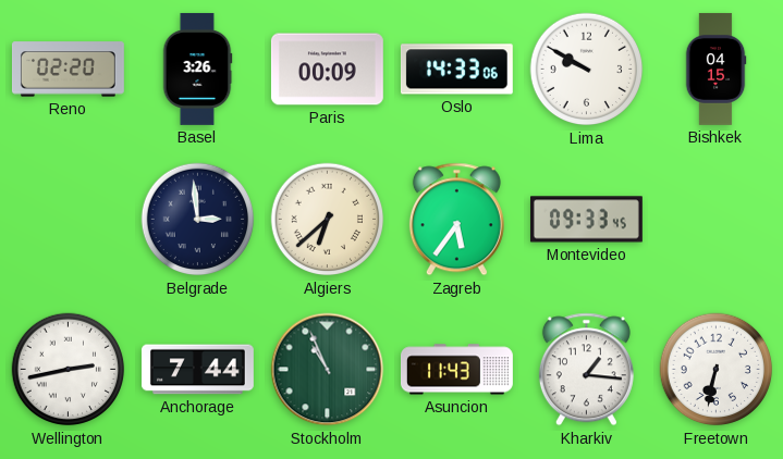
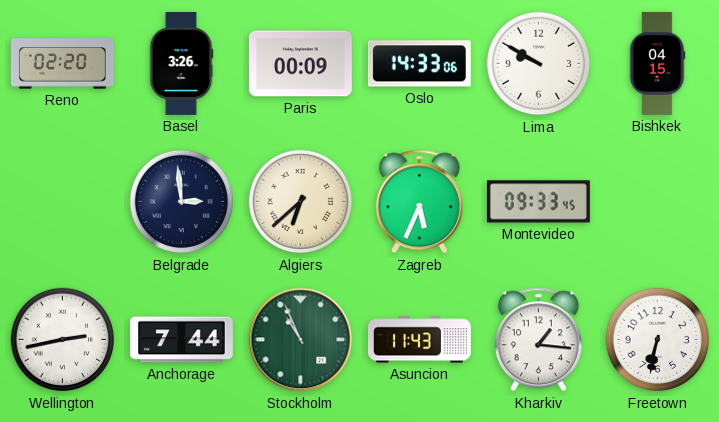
Zagreb: 5:36 -> 5:34 (419, 202)
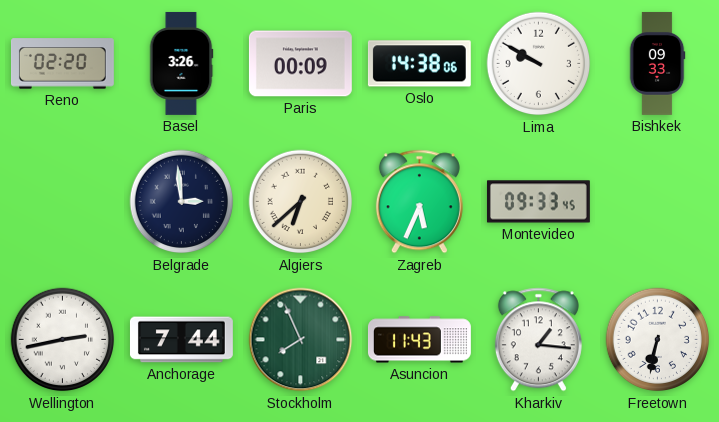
Oslo: 14:33 -> 14:38 (419, 64)
Bishkek: 04:15 -> 09:33 (657, 63)
Stockholm: 10:56 -> 7:56 (301, 340)
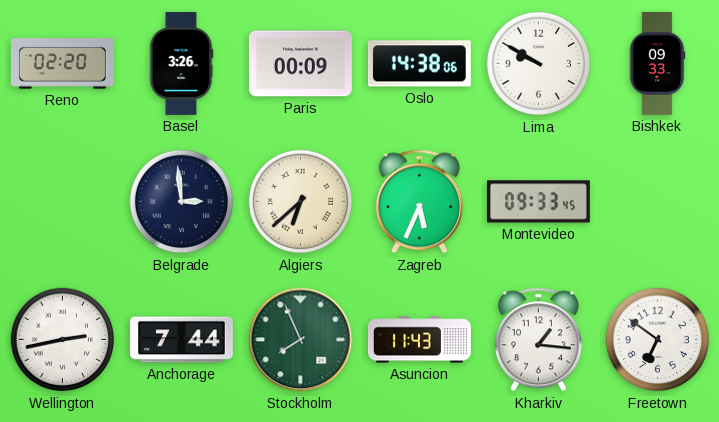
Freetown: 6:32 -> 6:51 (658, 340)
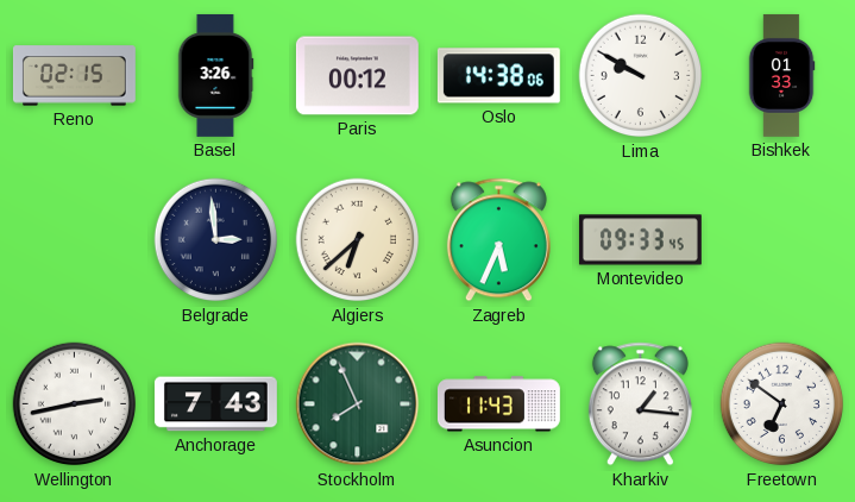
Reno: 02:20 -> 02:15 (74, 76)
Paris: 00:09 -> 00:12 (357, 76)
Bishkek: 09:33 -> 01:33 (781, 75)
Anchorage: 7:44 -> 7:43 (215, 404)
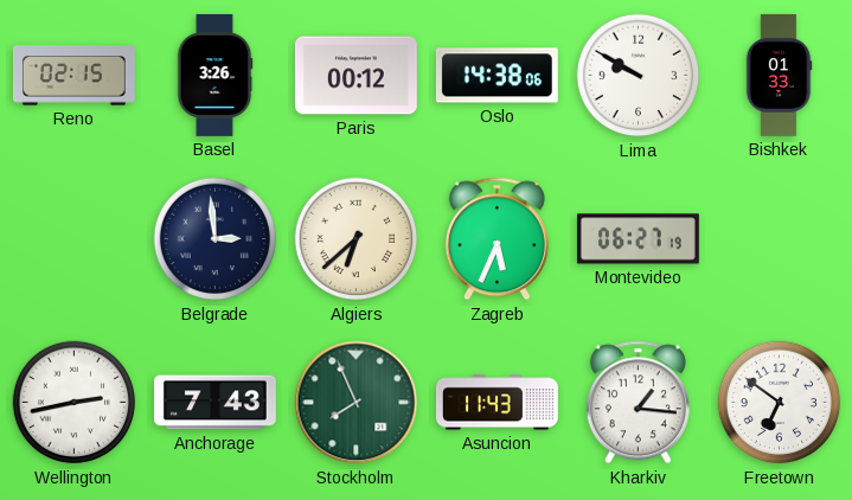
Montevideo: 09:33 -> 06:27 (638, 239)
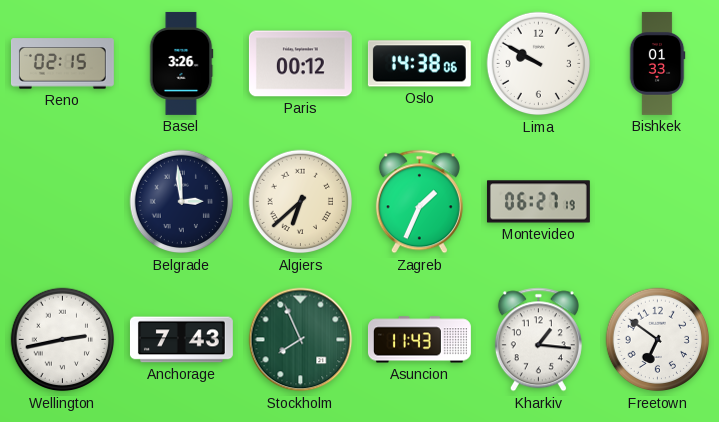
Zagreb: 5:34 -> 1:34 (419, 202)
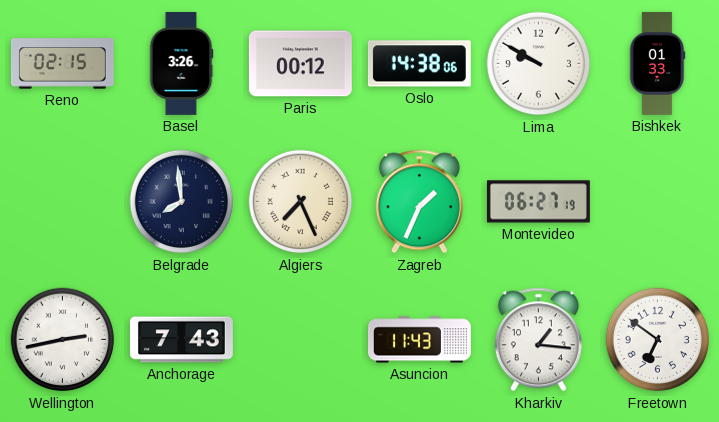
Belgrade: 2:59 -> 7:59 (182, 202)
Algiers: 6:38 -> 7:26 (301, 202)
Stockholm: 7:56 -> none (301, 340)
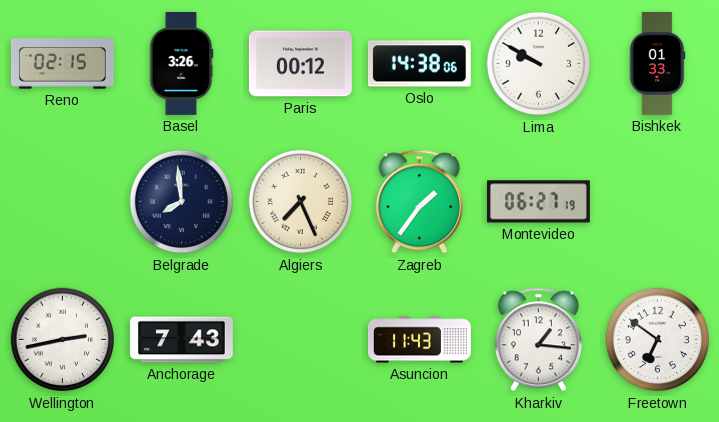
Zagreb: 1:34 -> 1:36 (419, 202)
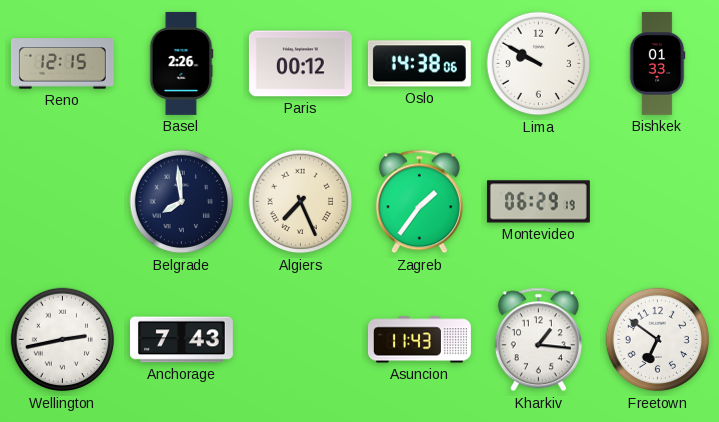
Reno: 02:15 -> 12:15 (62, 64)
Basel: 3:26 -> 2:26 (181, 63)
Montevideo: 06:27 -> 06:29 (538, 202)
